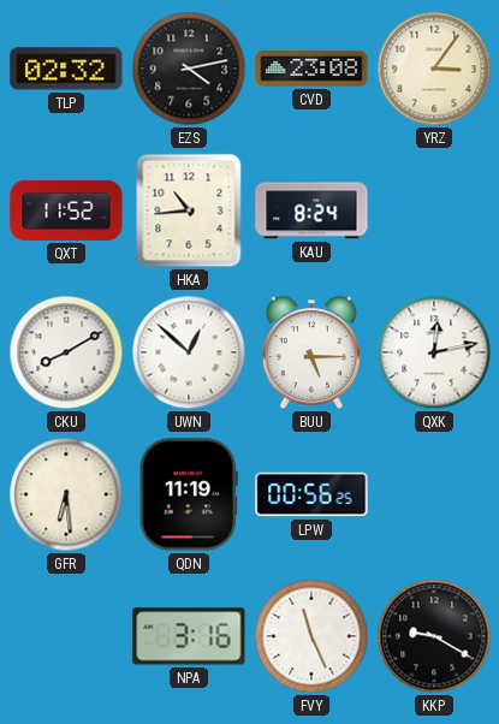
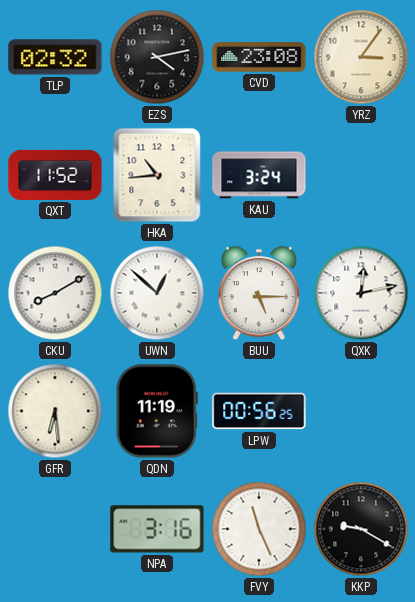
KAU: 8:24 -> 3:24 (259, 175)
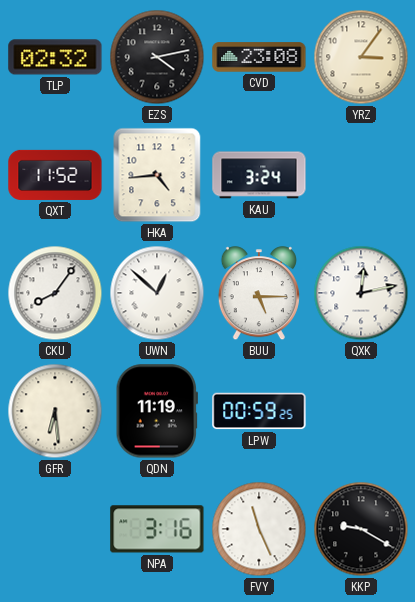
HKA: 10:44 -> 4:44 (157, 175)
CKU: 8:10 -> 8:06 (55, 293)
LPW: 00:56 -> 00:59 (259, 411)
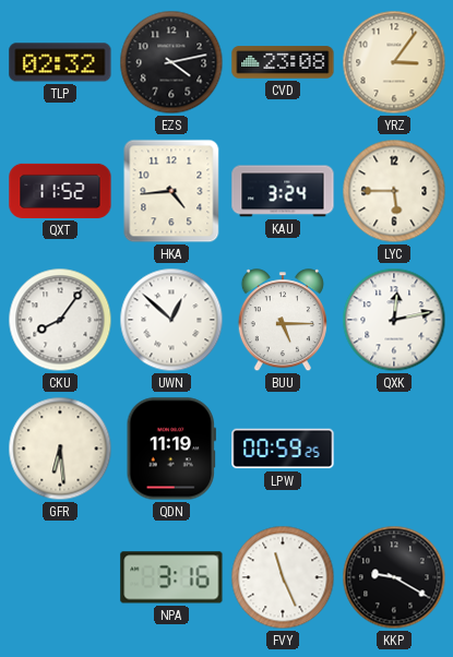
LYC: none -> 5:45 (394, 191)
